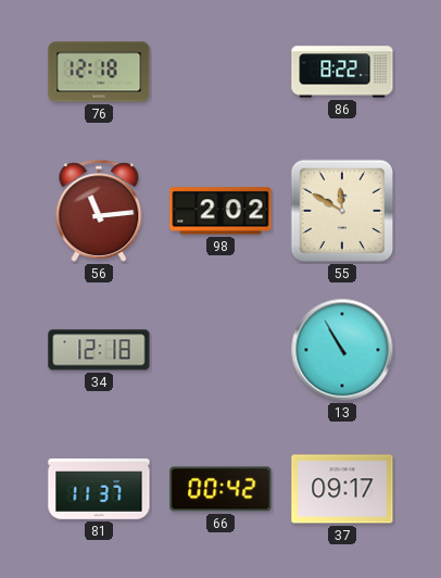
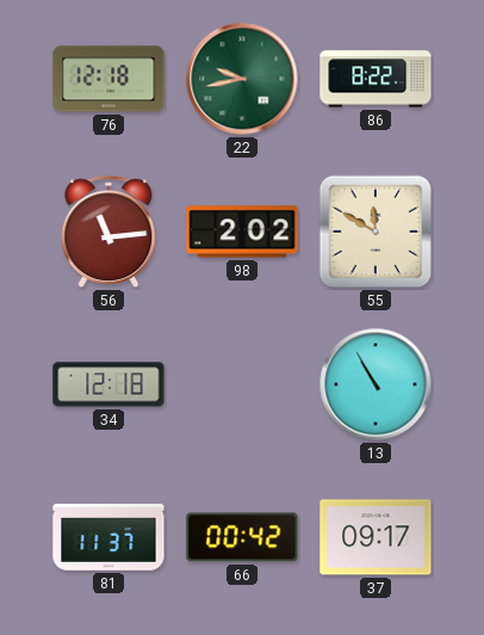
22: none -> 9:43 (242, 79)
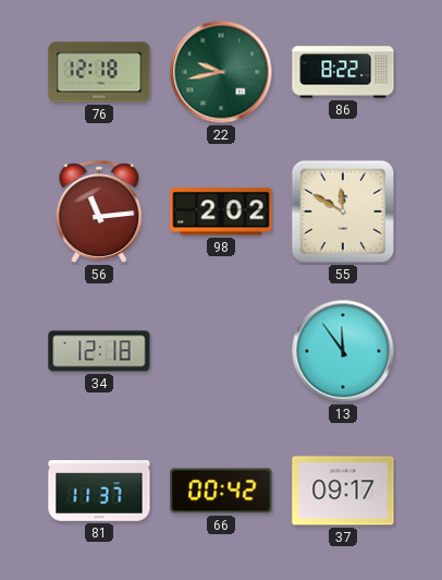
13: 10:55 -> 11:54 (343, 351)
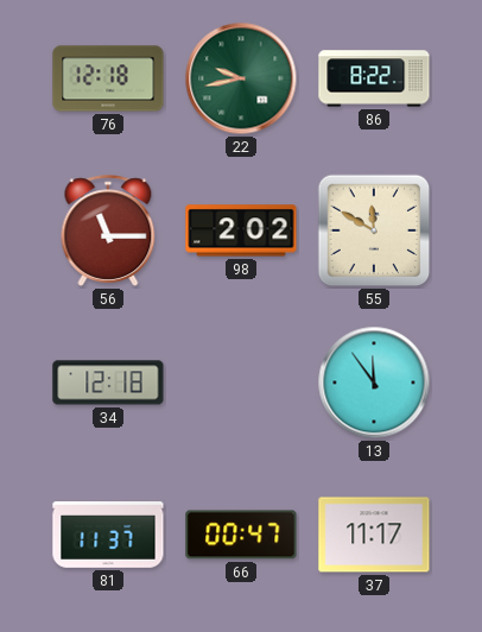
56: 11:14 -> 11:15 (108, 230)
66: 00:42 -> 00:47 (241, 535)
37: 09:17 -> 11:17 (374, 535)
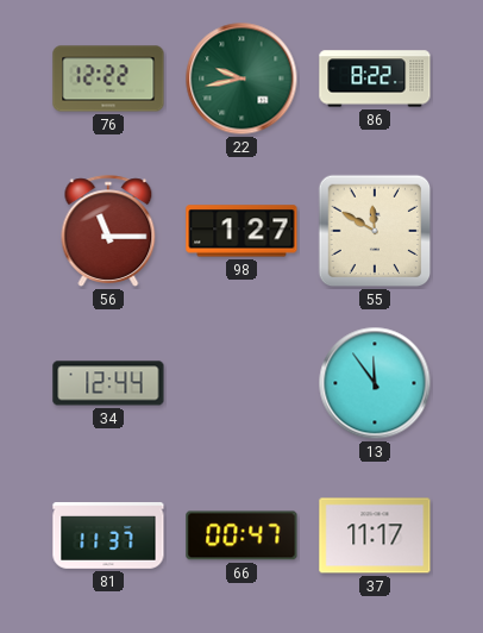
76: 12:18 -> 12:22 (108, 79)
98: 2:02 -> 1:27 (241, 231)
34: 12:18 -> 12:44 (108, 383)
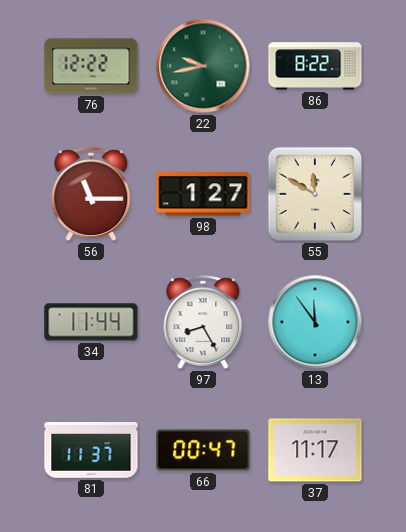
34: 12:44 -> 11:44 (91, 322)
97: none -> 8:25 (203, 322)
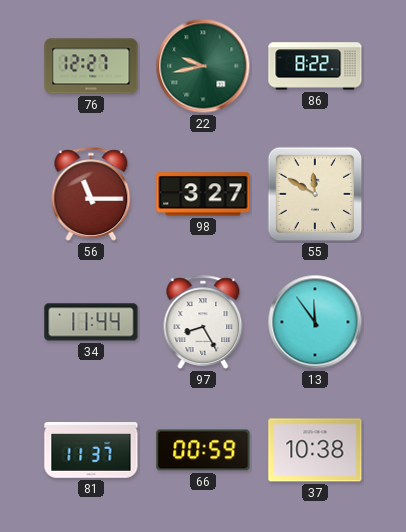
76: 12:22 -> 12:27 (91, 66)
98: 1:27 -> 3:27 (203, 194)
66: 00:47 -> 00:59 (203, 450)
37: 11:17 -> 10:38 (315, 450)
